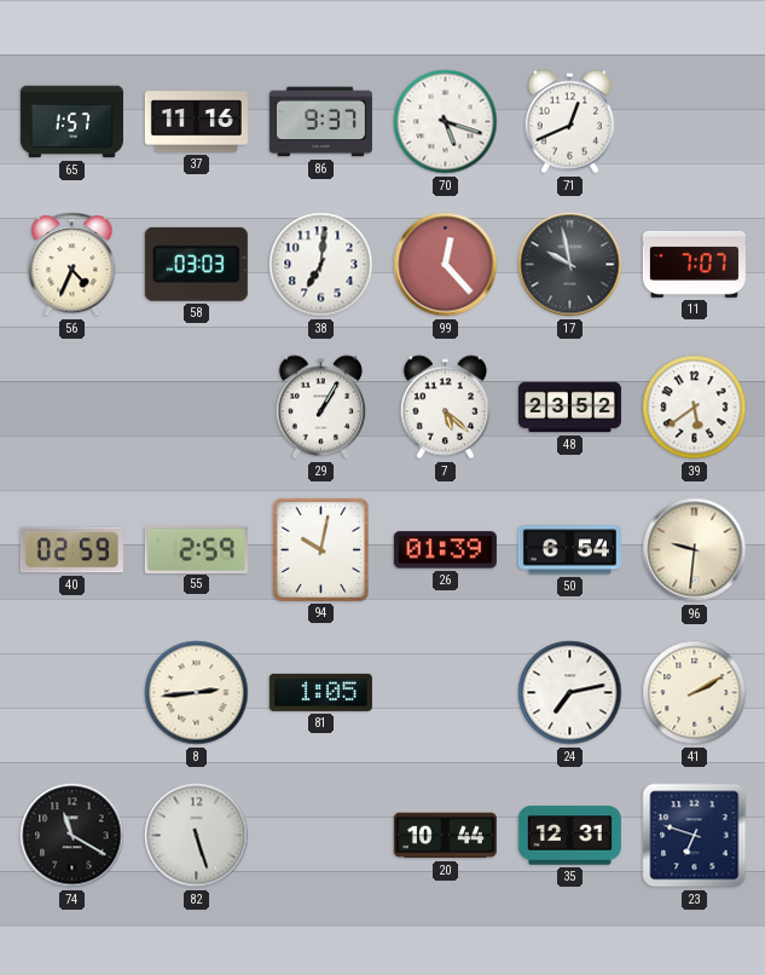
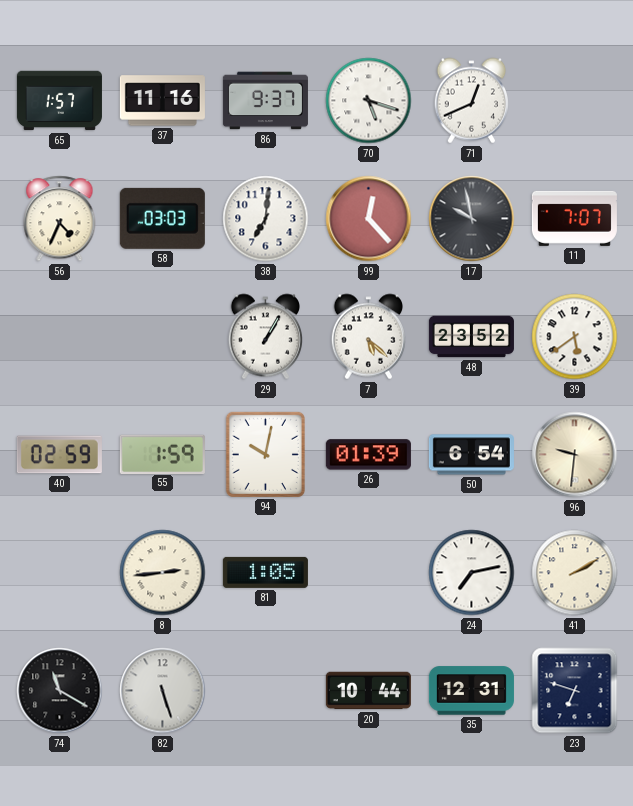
55: 2:59 -> 1:59 (162, 454)
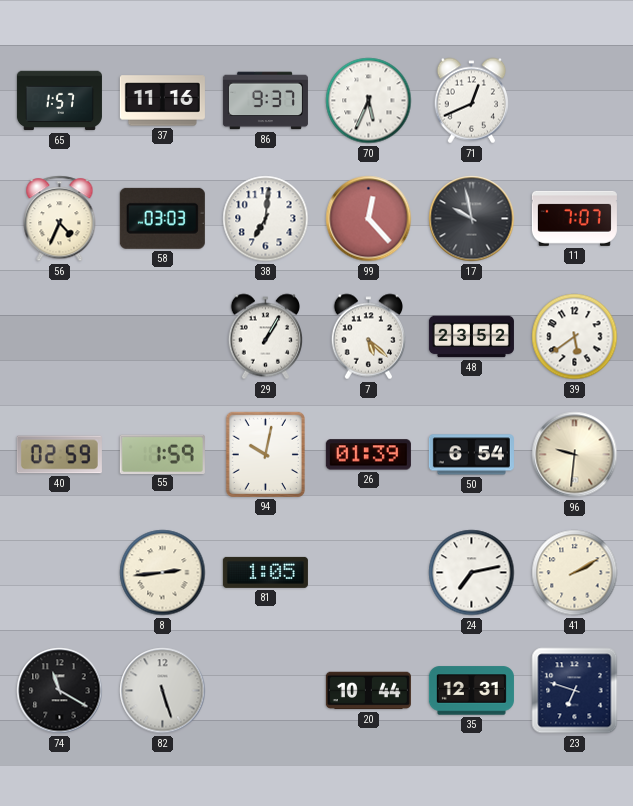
70: 5:18 -> 5:34 (369, 101)
